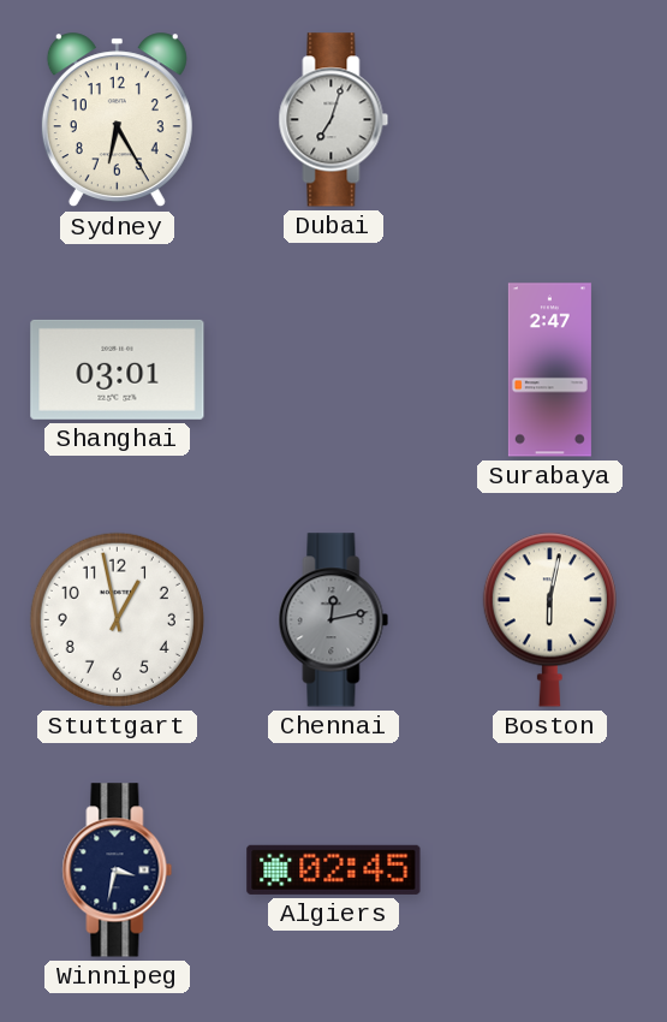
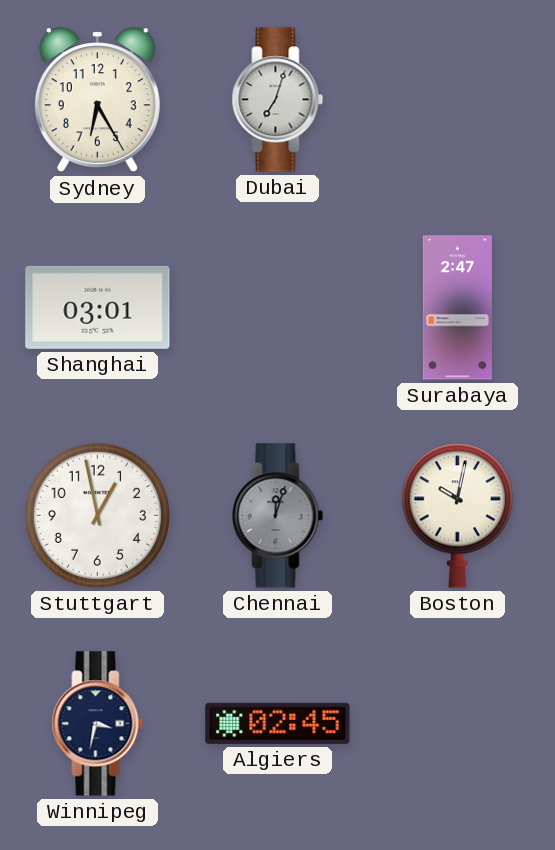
Chennai: 12:13 -> 12:03 (278, 516)
Boston: 6:02 -> 10:02 (457, 515)
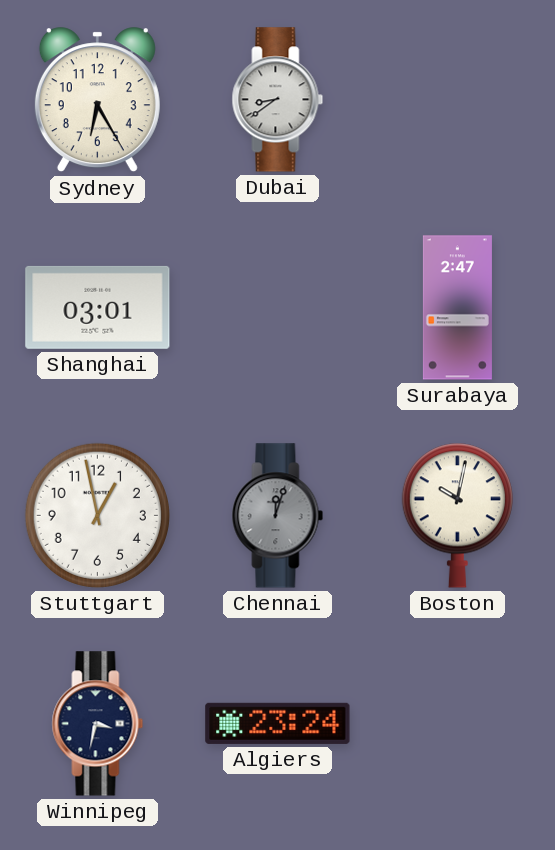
Dubai: 7:03 -> 8:39 (278, 100)
Algiers: 02:45 -> 23:24 (278, 723)
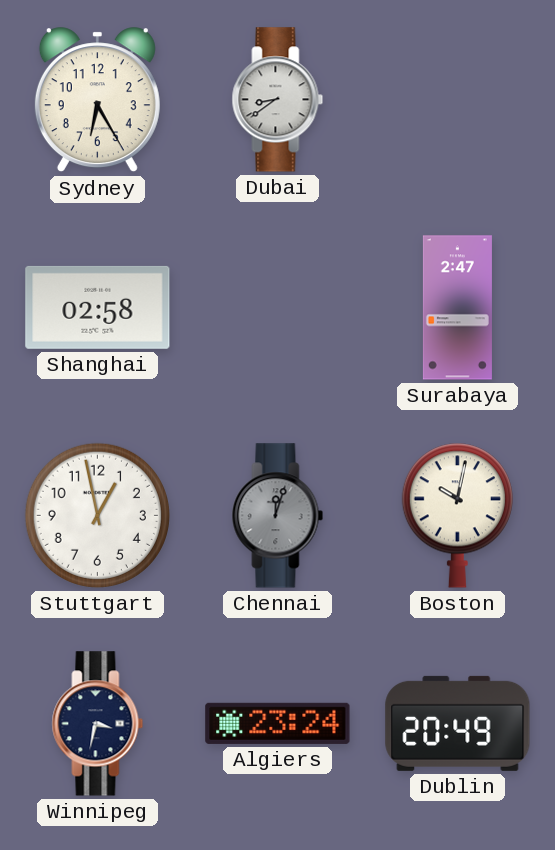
Shanghai: 03:01 -> 02:58 (98, 307)
Dublin: none -> 20:49 (458, 723)
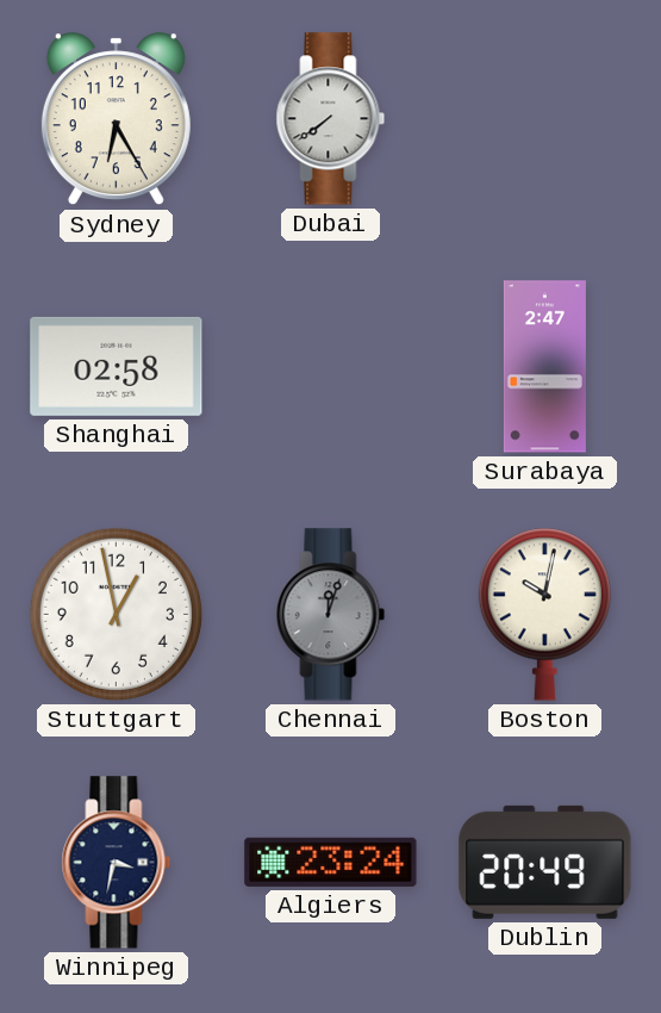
Dubai: 8:39 -> 7:39 (331, 119)
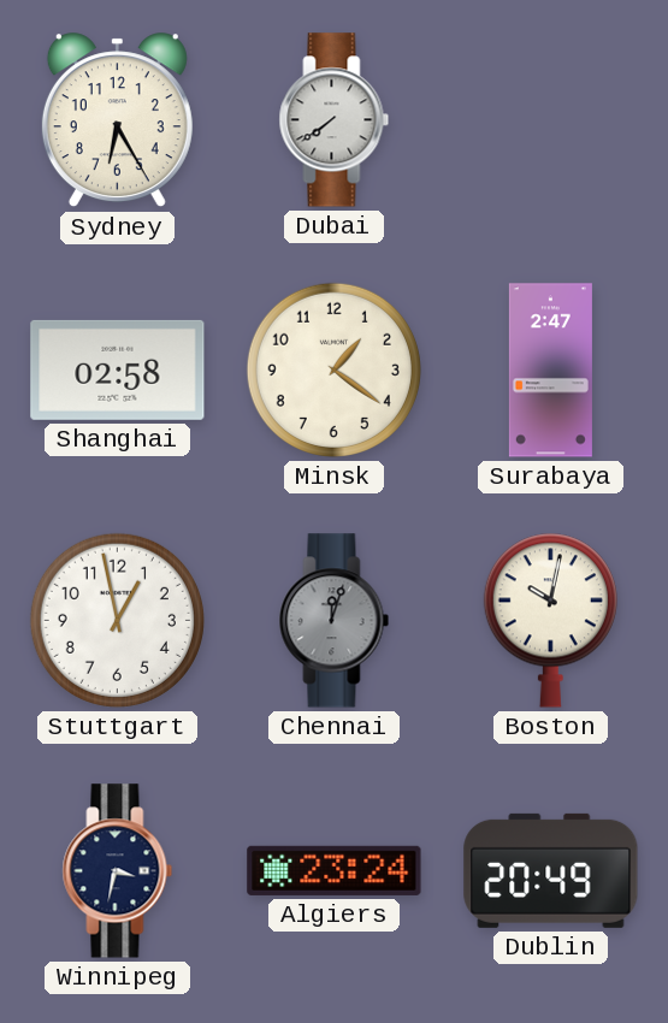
Minsk: none -> 1:21 (333, 369)
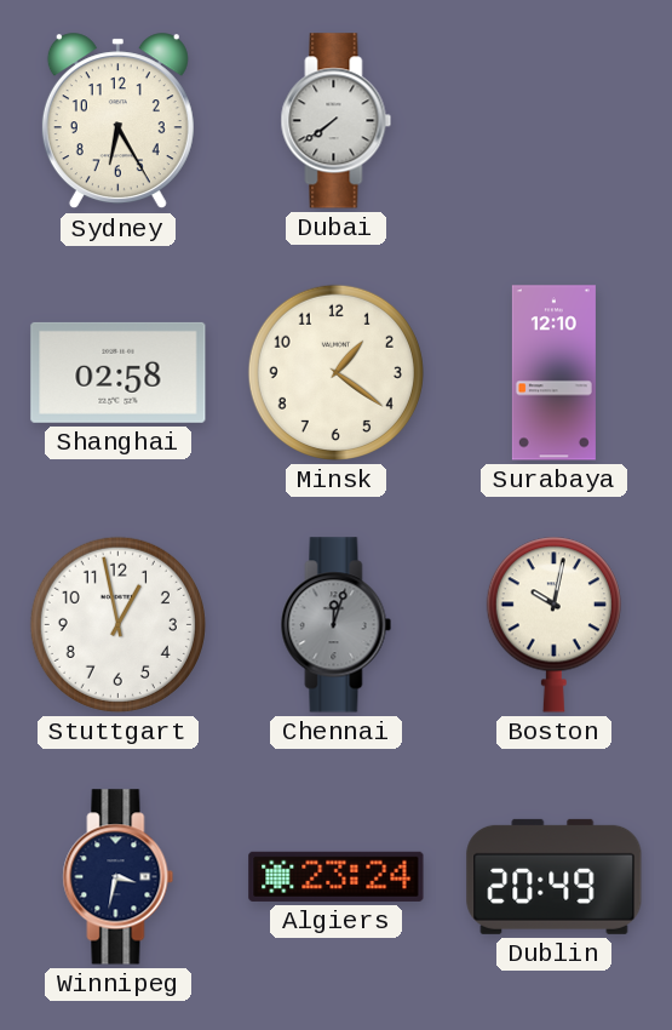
Surabaya: 2:47 -> 12:10 (553, 373)
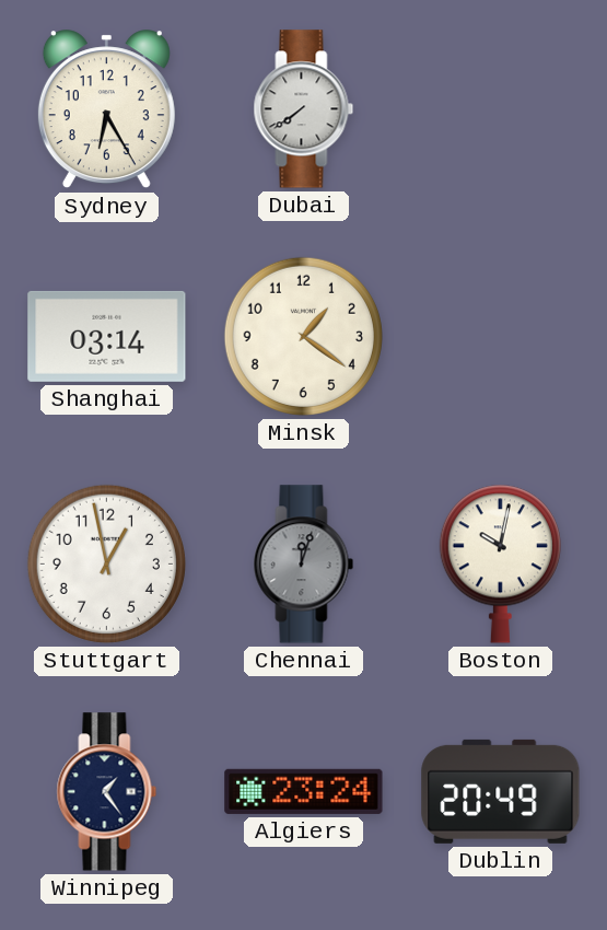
Shanghai: 02:58 -> 03:14 (107, 336)
Surabaya: 12:10 -> none (553, 373)
Winnipeg: 3:32 -> 1:24 (107, 792)
